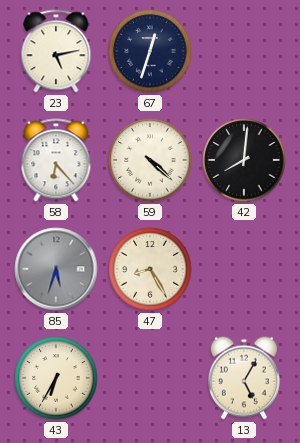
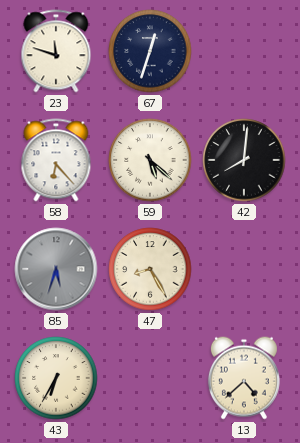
23: 5:13 -> 11:48 (56, 51)
59: 4:22 -> 5:22 (150, 160)
13: 5:05 -> 4:38 (244, 378)
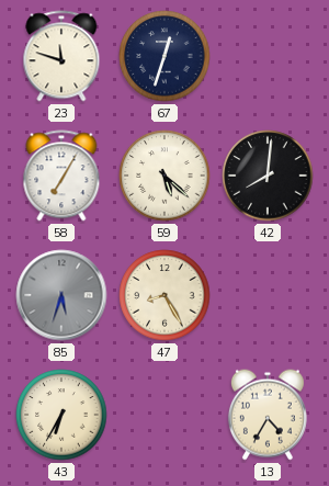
58: 6:23 -> 7:05 (61, 176)
13: 4:38 -> 4:35 (268, 415)
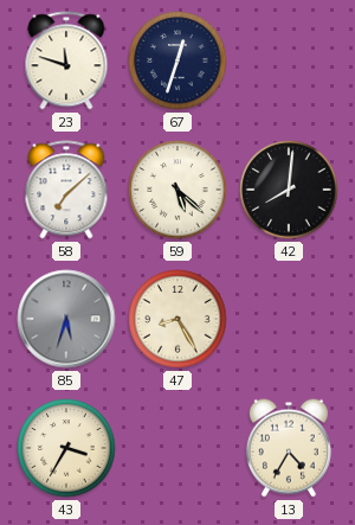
58: 7:05 -> 7:08 (66, 190)
43: 6:35 -> 3:35 (66, 448)
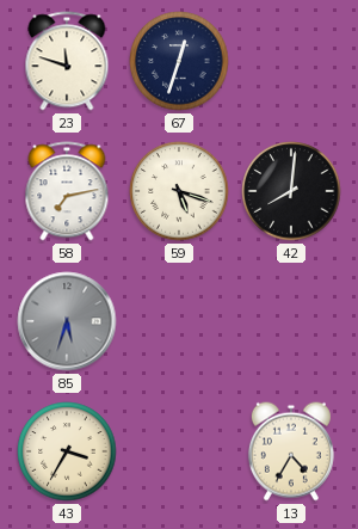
58: 7:08 -> 7:13 (67, 191)
59: 5:22 -> 5:18 (179, 191)
47: 8:25 -> none (177, 319)
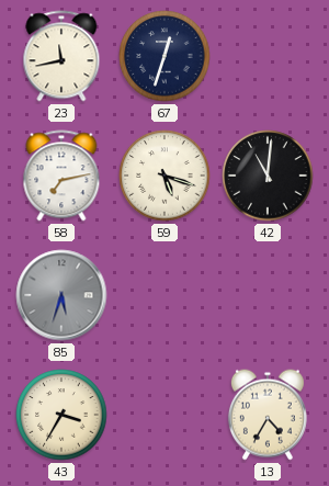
23: 11:48 -> 11:43 (61, 56)
42: 8:01 -> 11:01 (268, 176)
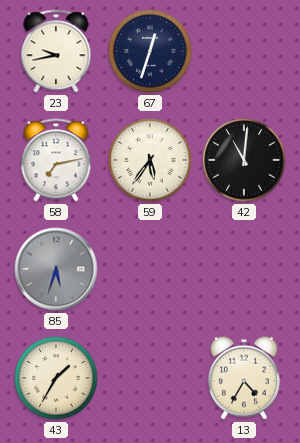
23: 11:43 -> 9:43 (56, 51)
59: 5:18 -> 5:36 (150, 160)
43: 3:35 -> 1:35 (56, 378)
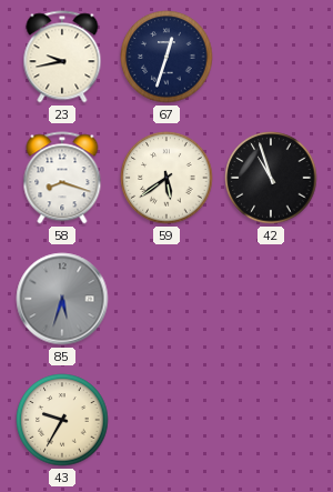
58: 7:13 -> 8:18 (62, 178)
59: 5:36 -> 5:39 (167, 178)
42: 11:01 -> 10:57 (271, 178)
43: 1:35 -> 9:35 (62, 420)
13: 4:35 -> none (244, 378)
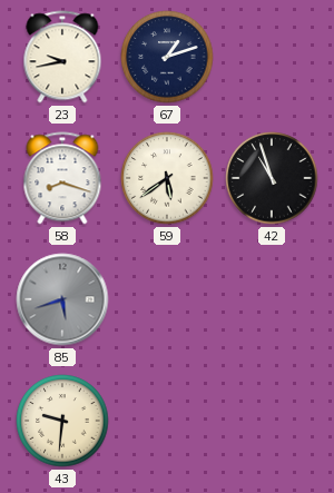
67: 12:33 -> 1:12 (167, 57)
85: 5:33 -> 5:42 (62, 299)
43: 9:35 -> 9:31 (62, 421)
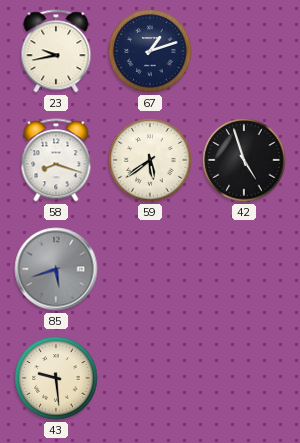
42: 10:57 -> 4:57 (244, 160)
43: 9:31 -> 9:29 (56, 378)
